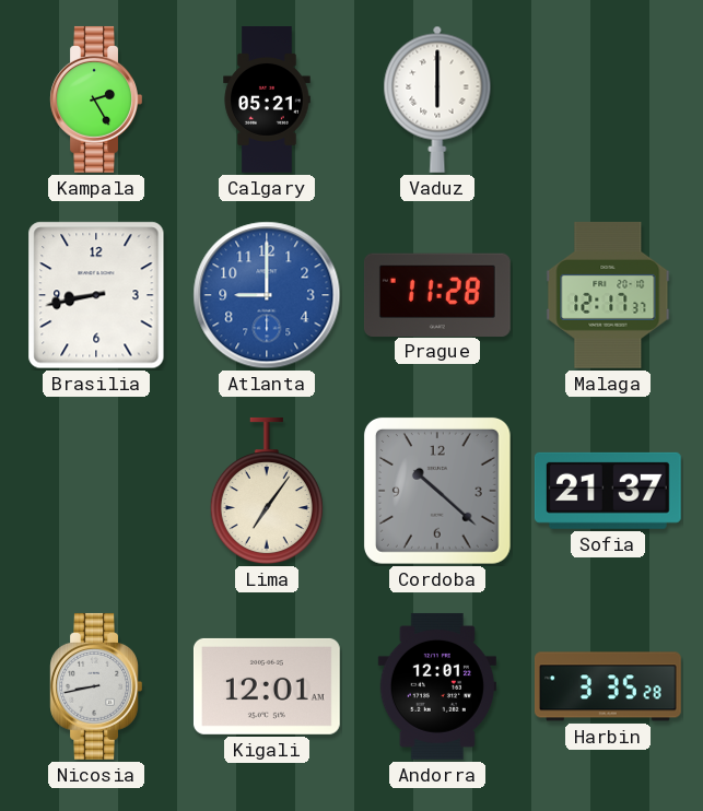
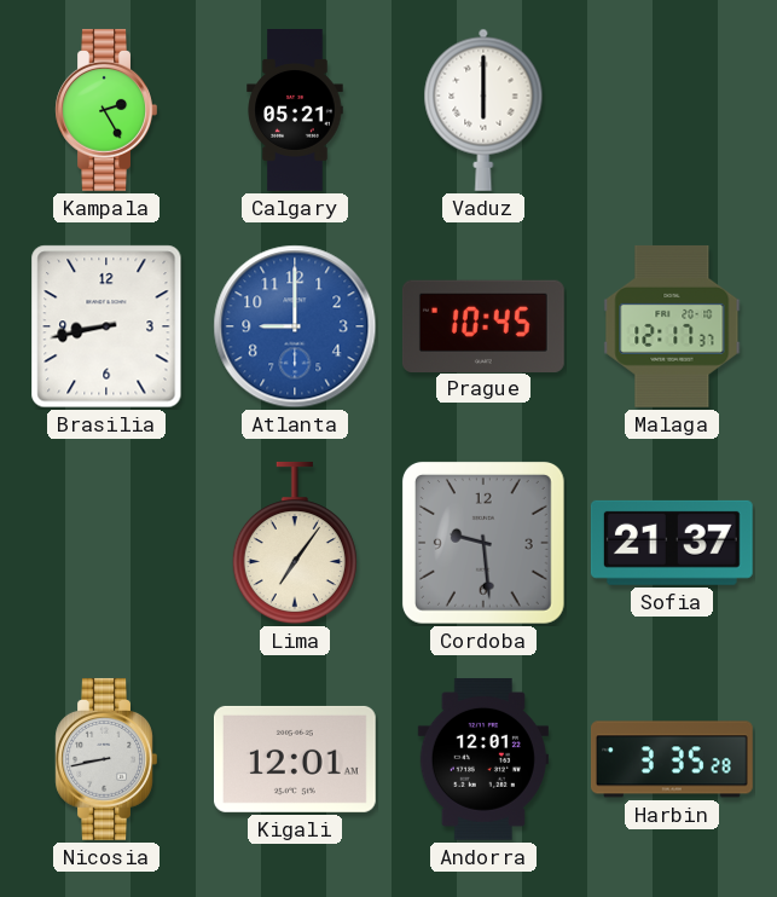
Prague: 11:28 -> 10:45 (483, 325)
Cordoba: 10:22 -> 9:29 (483, 543)
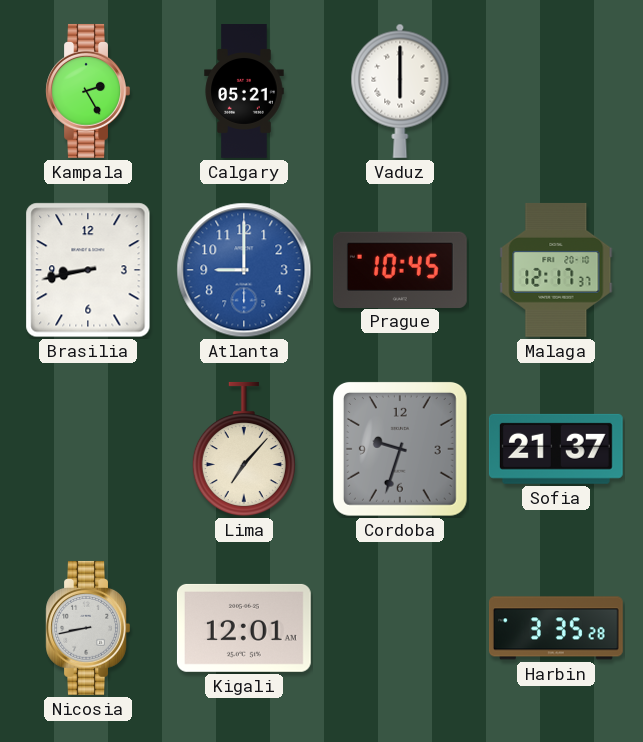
Lima: 7:06 -> 7:07 (244, 449)
Cordoba: 9:29 -> 9:33 (400, 449)
Andorra: 12:01 -> none (483, 759)
